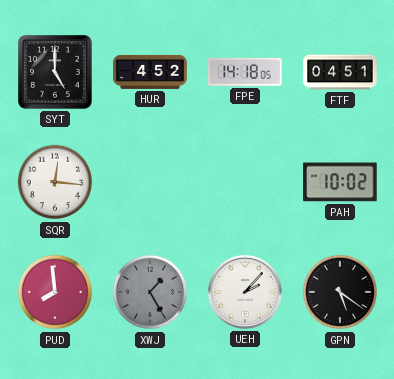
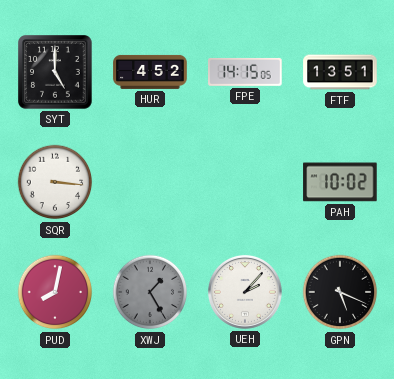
FPE: 14:18 -> 14:15 (245, 72)
FTF: 04:51 -> 13:51 (340, 72)
SQR: 12:16 -> 3:16 (55, 182)
PUD: 7:59 -> 8:02 (55, 292)
GPN: 5:21 -> 5:19 (340, 292)
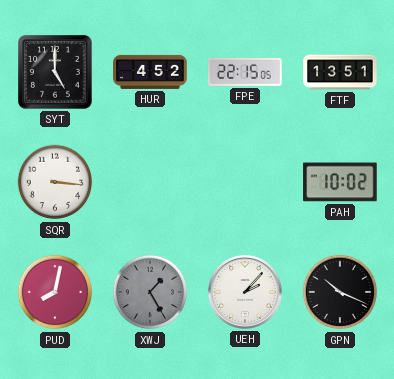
FPE: 14:15 -> 22:15 (245, 72)
GPN: 5:19 -> 10:19 (340, 292)
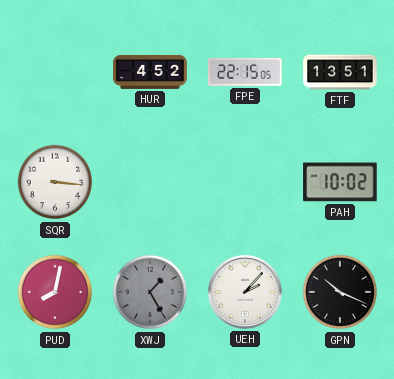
SYT: 5:00 -> none (56, 73)
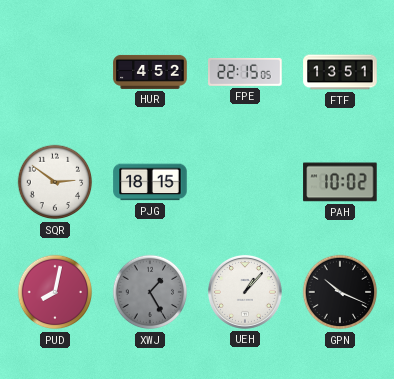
SQR: 3:16 -> 2:51 (55, 182)
PJG: none -> 18:15 (150, 182)
UEH: 2:07 -> 1:07 (245, 292)
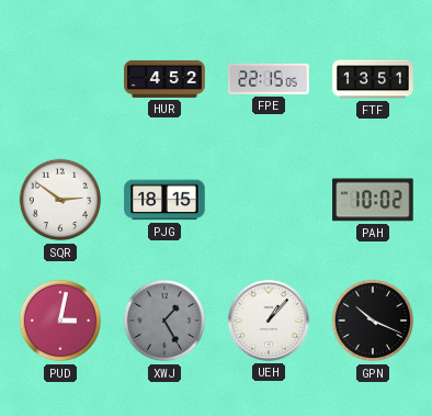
PUD: 8:02 -> 3:02 (60, 321)
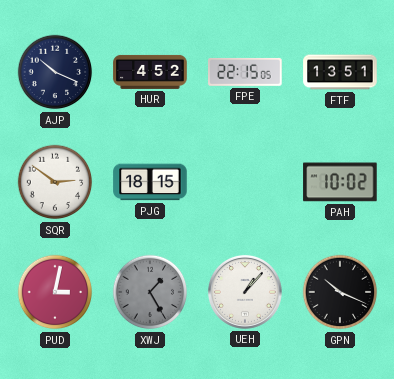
AJP: none -> 10:19 (55, 72)
